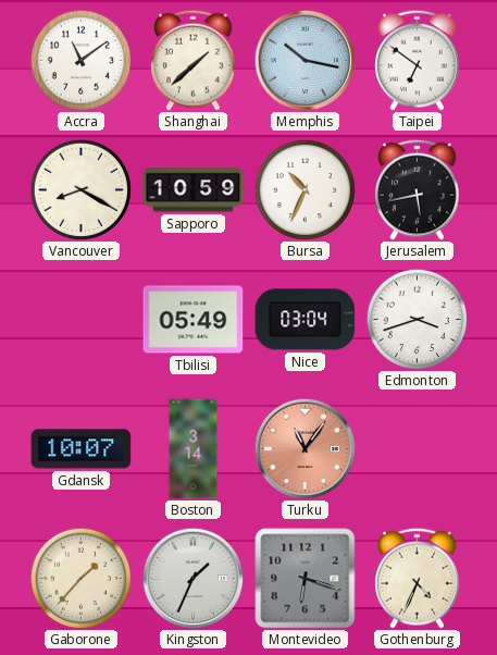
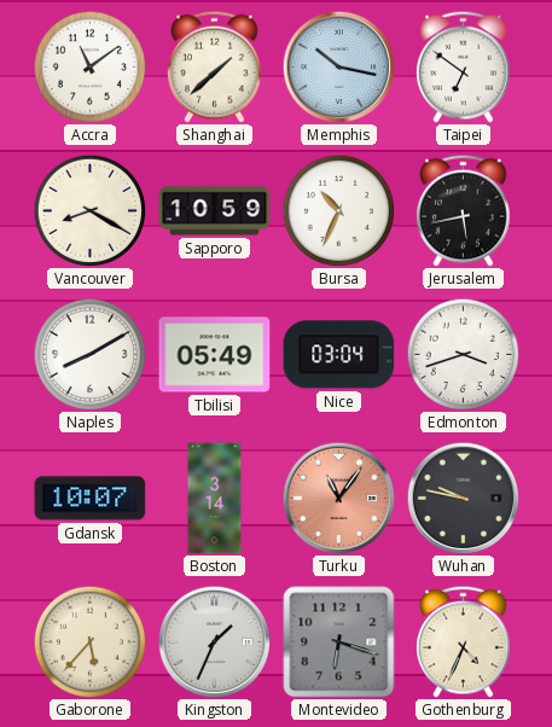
Naples: none -> 8:10 (89, 354)
Wuhan: none -> 9:47 (463, 498)
Gaborone: 1:37 -> 5:37 (89, 641)
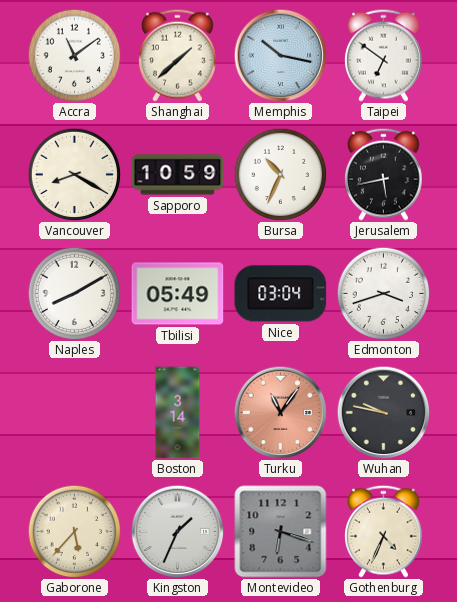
Gdansk: 10:07 -> none (91, 499)
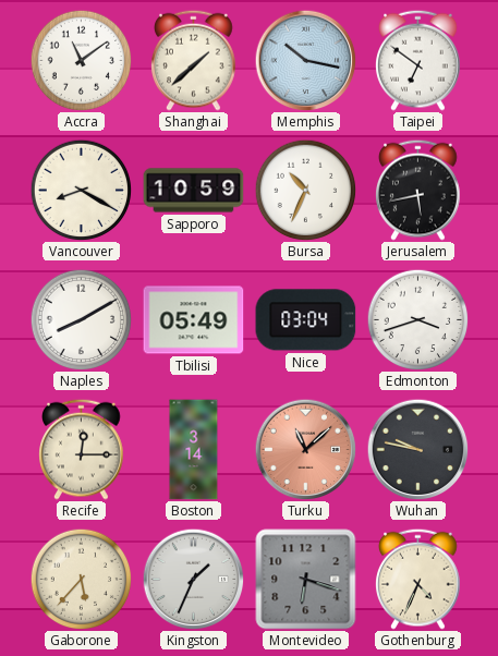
Recife: none -> 12:15 (82, 449)
Turku: 11:06 -> 11:08 (305, 449)
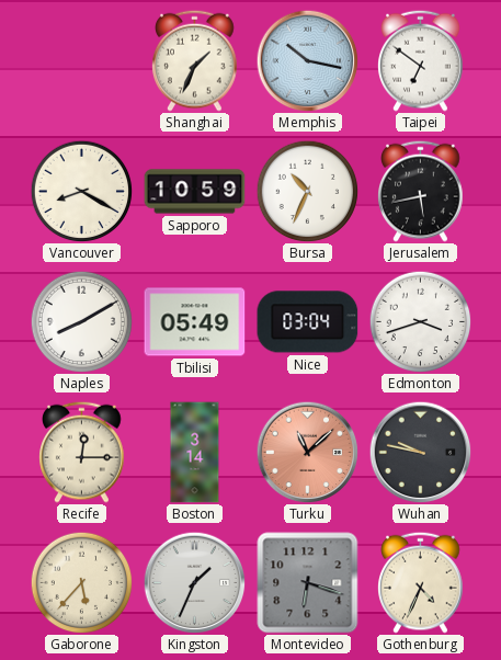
Accra: 11:09 -> none (81, 60)
Shanghai: 1:38 -> 1:34 (195, 60)
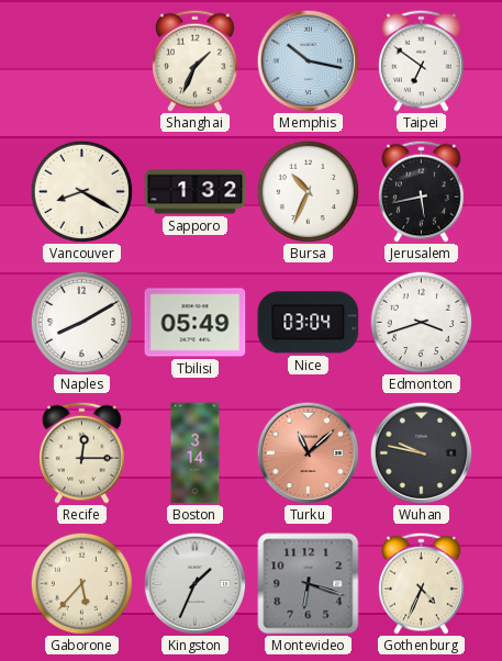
Sapporo: 10:59 -> 1:32 (196, 192)
